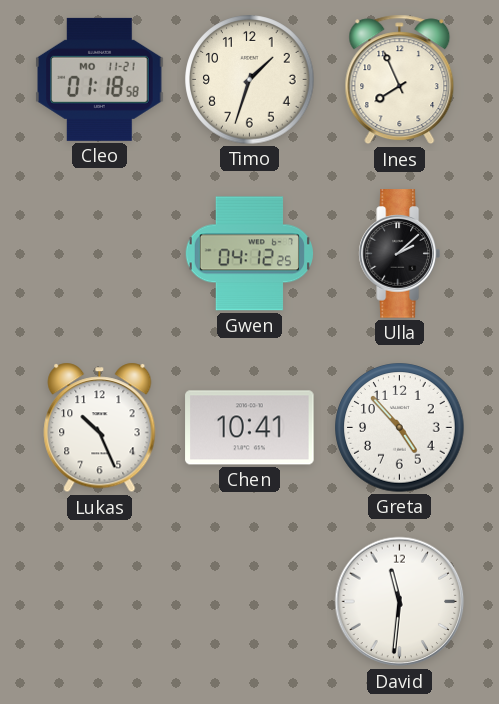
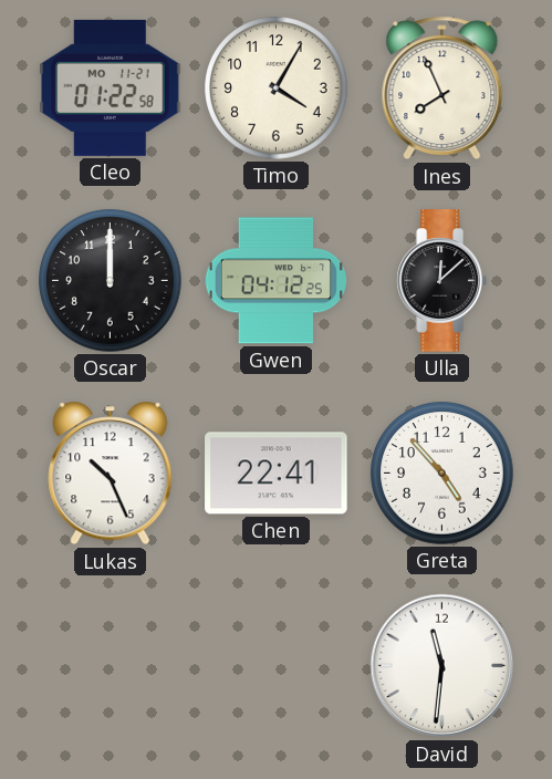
Cleo: 01:18 -> 01:22 (111, 87)
Timo: 1:33 -> 4:05 (277, 89)
Oscar: none -> 12:00 (111, 281)
Ulla: 2:08 -> 12:08 (441, 281)
Chen: 10:41 -> 22:41 (277, 474)
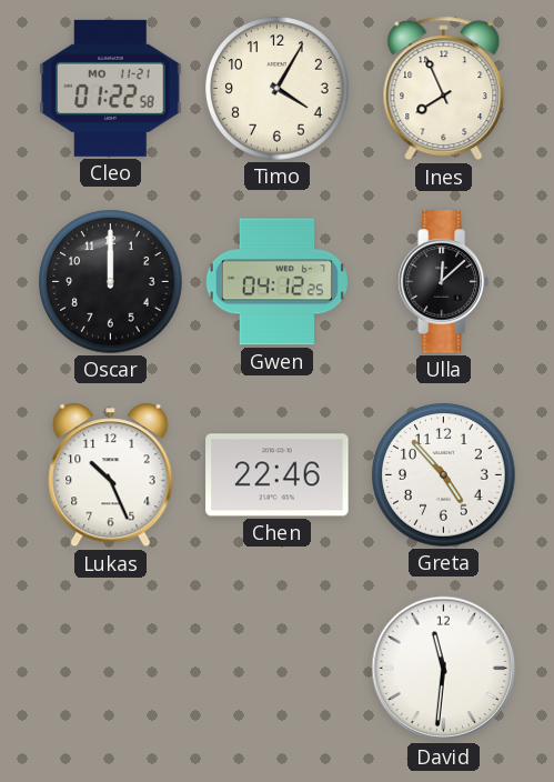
Chen: 22:41 -> 22:46 (278, 475)
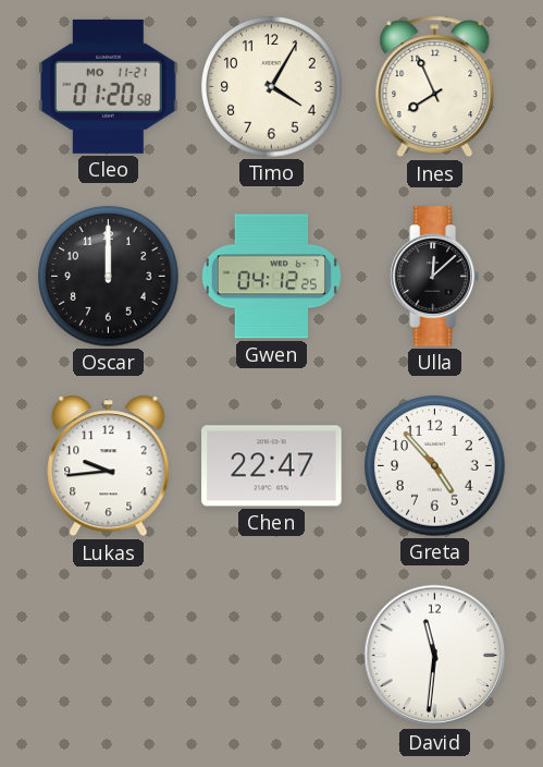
Cleo: 01:22 -> 01:20 (109, 86)
Lukas: 10:26 -> 9:44 (109, 466)
Chen: 22:46 -> 22:47 (272, 466)
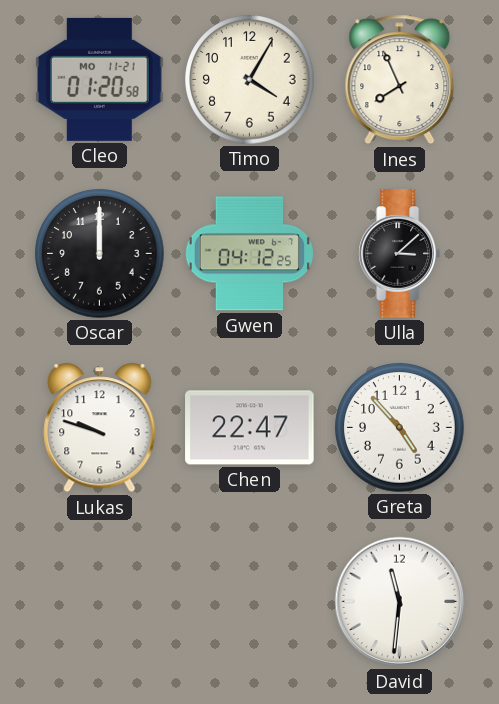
Ulla: 12:08 -> 3:08 (399, 254)
Lukas: 9:44 -> 9:48 (100, 428)
